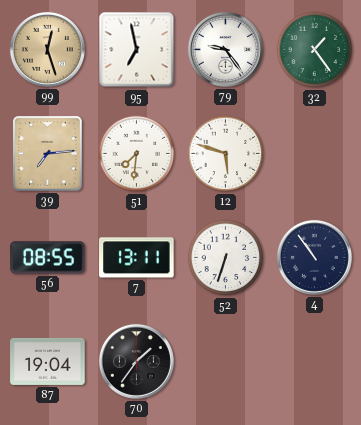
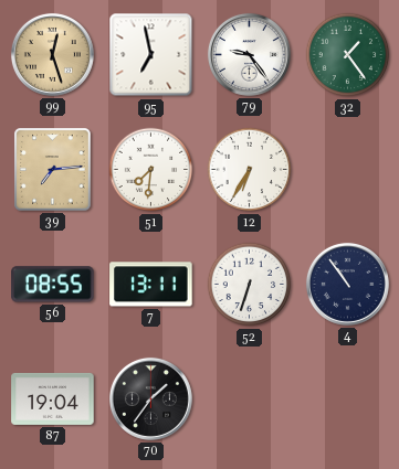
12: 5:48 -> 6:35 (250, 170)
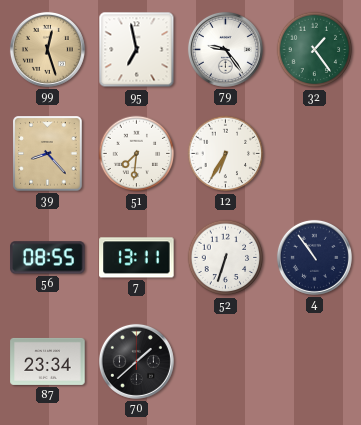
39: 7:14 -> 8:23 (48, 154)
87: 19:04 -> 23:34 (48, 361)
70: 1:36 -> 1:38 (136, 361)
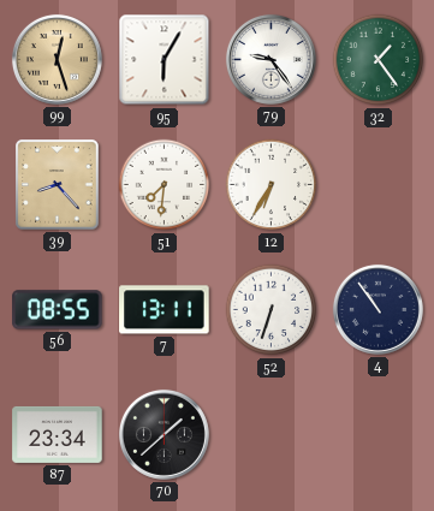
95: 6:58 -> 6:05 (165, 60)
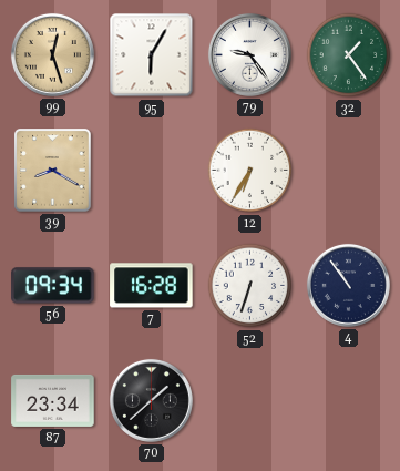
39: 8:23 -> 8:20 (53, 171)
51: 7:31 -> none (165, 185)
56: 08:55 -> 09:34 (53, 286)
7: 13:11 -> 16:28 (152, 286)
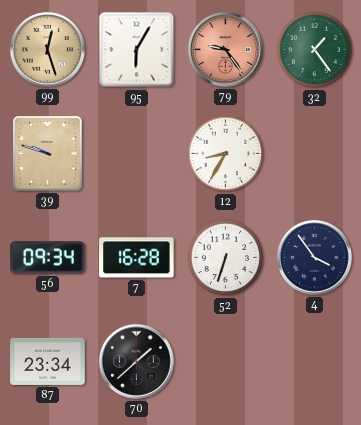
79 dial: white -> salmon (225, 49)
39: 8:20 -> 9:48 (48, 154)
12: 6:35 -> 8:35 (226, 154)
4: 10:54 -> 3:54 (314, 257)
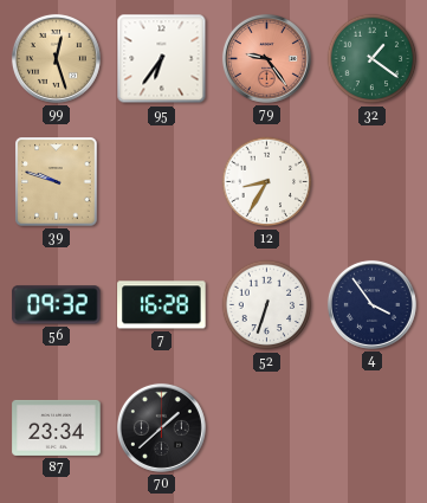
95: 6:05 -> 6:36 (162, 59)
32: 1:24 -> 1:21 (373, 59)
56: 09:34 -> 09:32 (57, 305)
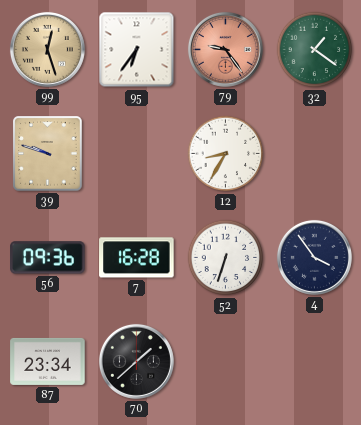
56: 09:32 -> 09:36 (48, 258)
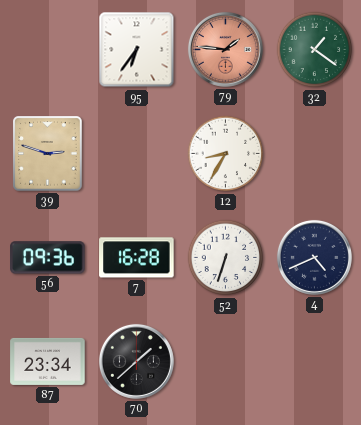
99: 12:27 -> none (47, 49)
79: 9:24 -> 1:46 (225, 49)
39: 9:48 -> 2:48 (48, 154)
4: 3:54 -> 4:41 (314, 257)
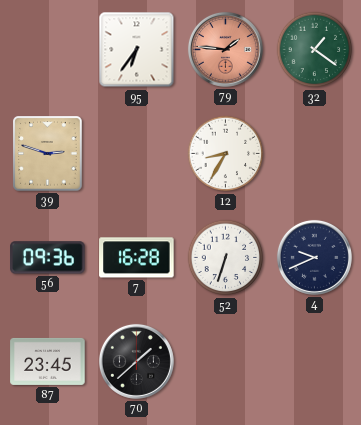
4: 4:41 -> 9:41 (314, 257)
87: 23:34 -> 23:45 (48, 361)
